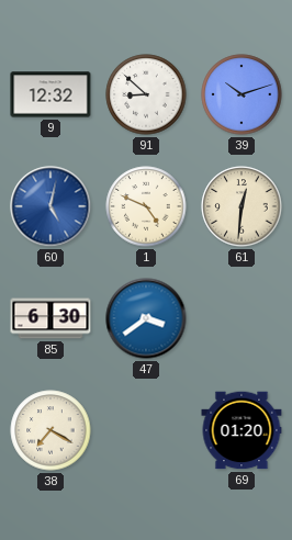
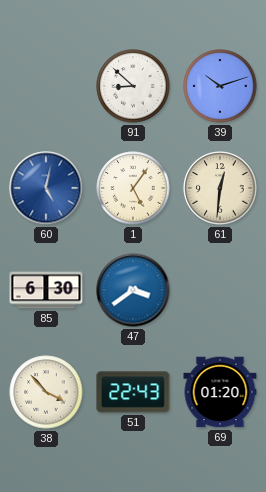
9: 12:32 -> none (50, 94)
1: 4:49 -> 5:06 (133, 188)
38: 7:20 -> 3:53 (46, 392)
51: none -> 22:43 (133, 392)
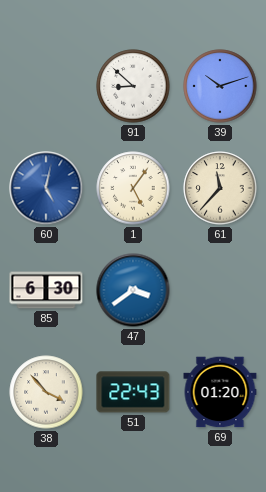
61: 12:31 -> 11:37 (220, 188)
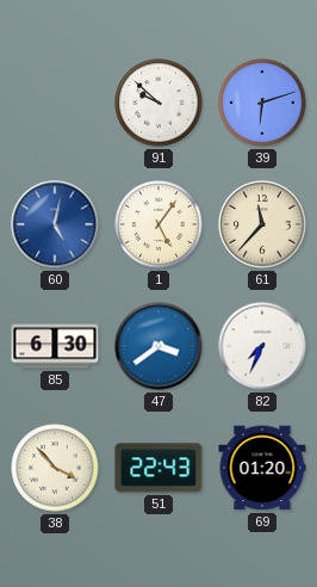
91: 8:52 -> 9:52 (158, 103)
39: 10:12 -> 6:12 (262, 103)
82: none -> 7:34 (262, 346)
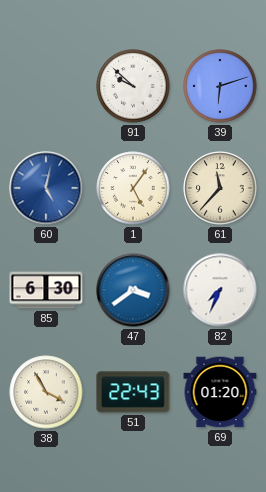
38: 3:53 -> 3:55 (46, 392)
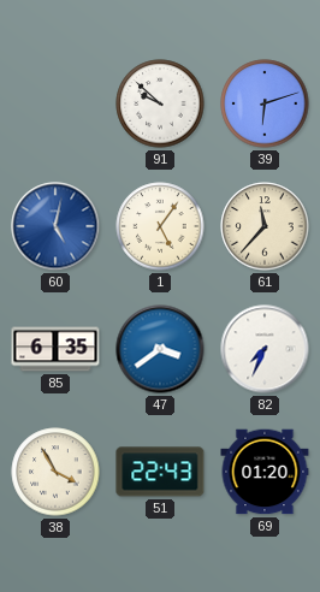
85: 6:30 -> 6:35 (55, 349)
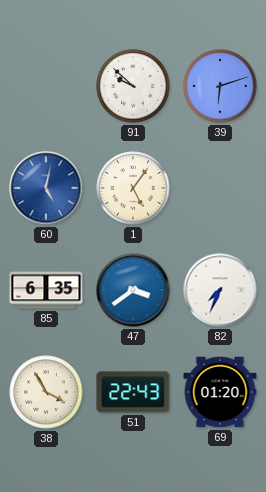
61: 11:37 -> none (265, 226)
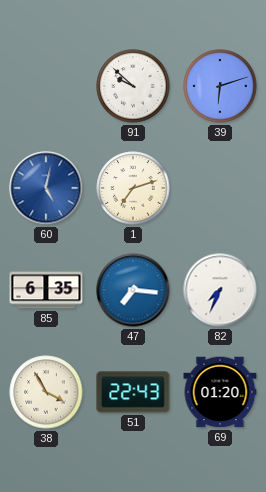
1: 5:06 -> 7:12 (133, 188)
47: 3:39 -> 7:16 (133, 290)
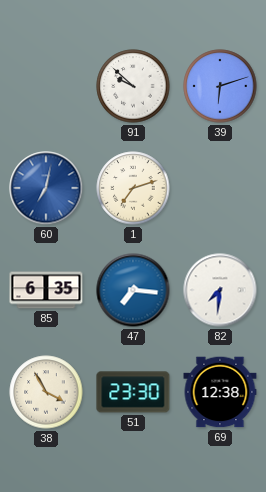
60: 5:02 -> 7:02 (46, 188)
82: 7:34 -> 7:31 (220, 290)
51: 22:43 -> 23:30 (133, 392)
69: 01:20 -> 12:38 (220, 392)
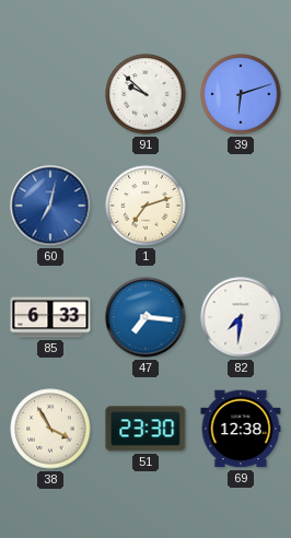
85: 6:35 -> 6:33 (50, 317)
